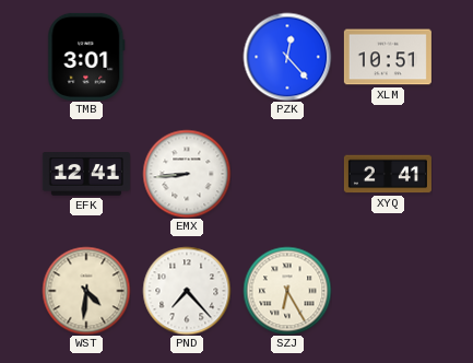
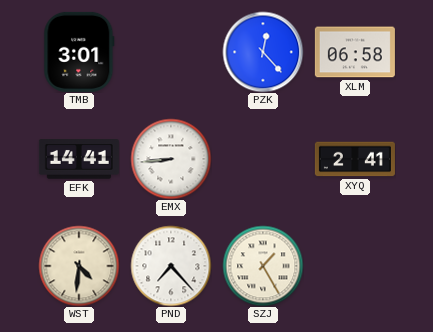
XLM: 10:51 -> 06:58 (355, 52)
EFK: 12:41 -> 14:41 (79, 159)
SZJ: 6:25 -> 1:25 (263, 266)
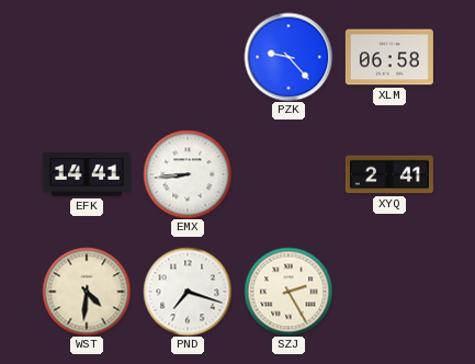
TMB: 3:01 -> none (79, 52)
PZK: 12:23 -> 9:23 (289, 57)
PND: 7:23 -> 7:18 (188, 292)
SZJ: 1:25 -> 2:25 (289, 292)
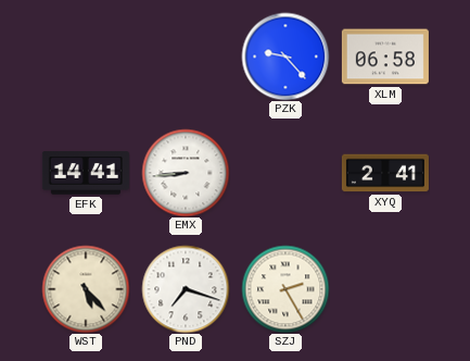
WST: 4:31 -> 5:23 (86, 289)
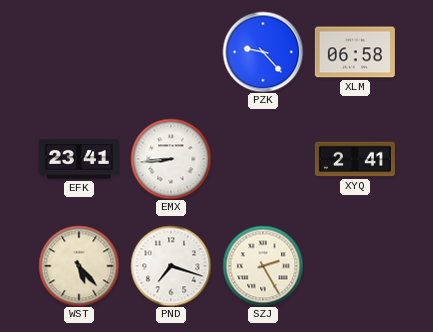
EFK: 14:41 -> 23:41 (79, 159)
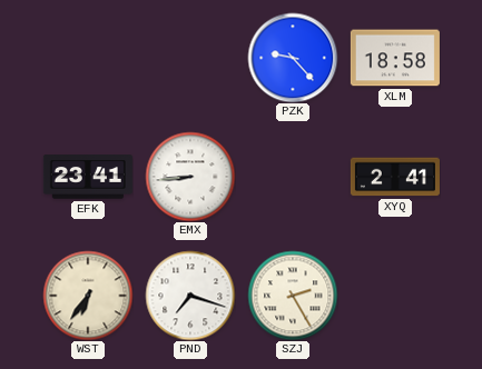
XLM: 06:58 -> 18:58 (395, 58)
WST: 5:23 -> 6:36 (88, 296)
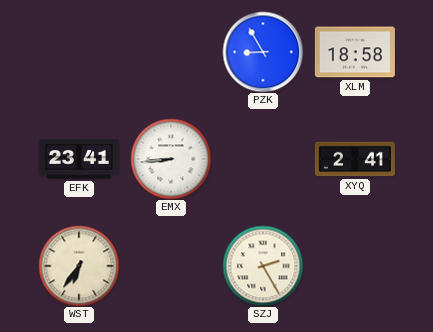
PZK: 9:23 -> 8:55 (263, 52)
PND: 7:18 -> none (190, 296)
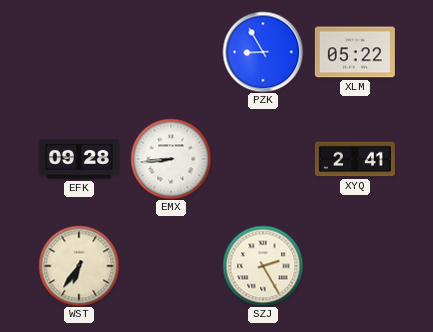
XLM: 18:58 -> 05:22 (355, 52)
EFK: 23:41 -> 09:28 (79, 159)
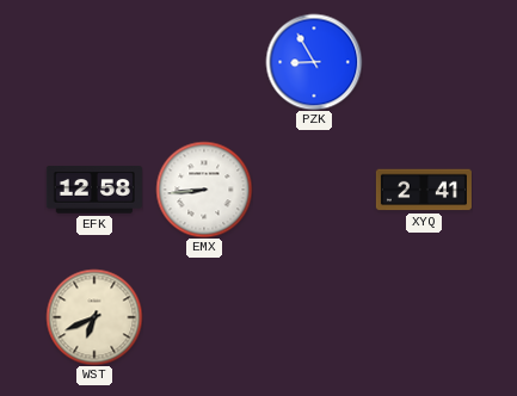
XLM: 05:22 -> none (355, 52)
EFK: 09:28 -> 12:58 (94, 190)
WST: 6:36 -> 6:41 (94, 317)
SZJ: 2:25 -> none (263, 266)
